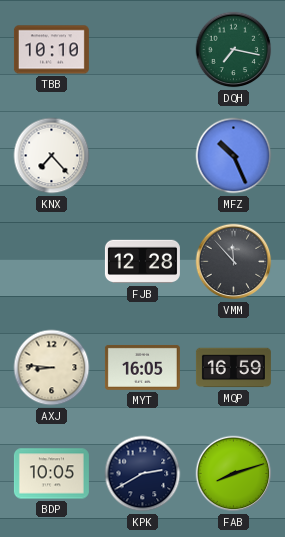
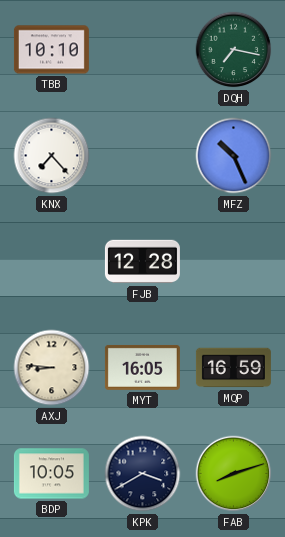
VMM: 11:53 -> none (234, 262)
KPK: 2:40 -> 3:40 (143, 474)
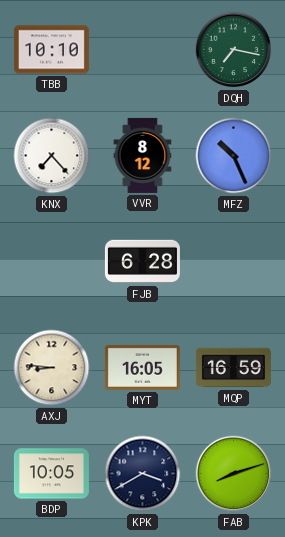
VVR: none -> 8:12 (143, 155)
FJB: 12:28 -> 6:28 (142, 262)
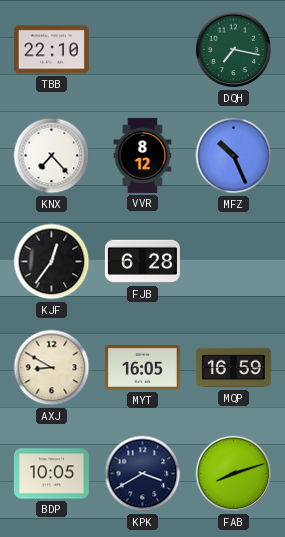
TBB: 10:10 -> 22:10 (51, 50)
KJF: none -> 12:36 (52, 262)
AXJ: 8:46 -> 8:50 (52, 368)
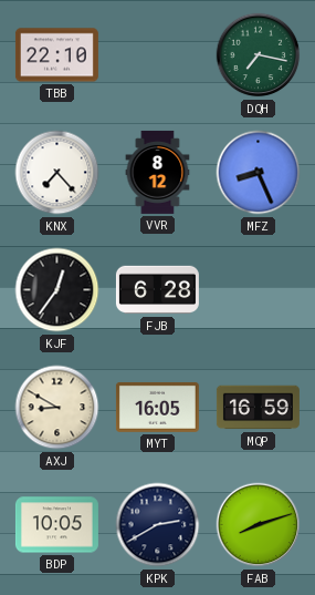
MFZ: 10:26 -> 8:26 (259, 173)
KPK: 3:40 -> 2:40 (158, 525)
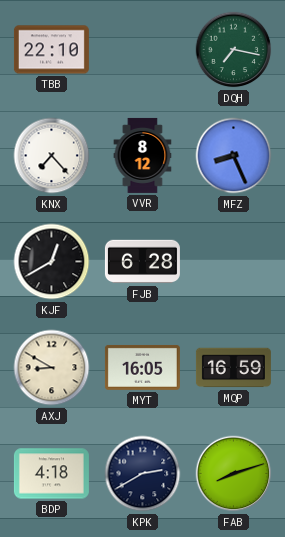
KJF: 12:36 -> 12:40 (52, 262)
BDP: 10:05 -> 4:18 (51, 474)
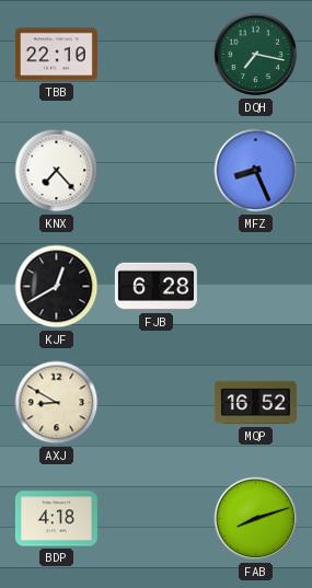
VVR: 8:12 -> none (143, 155)
MYT: 16:05 -> none (142, 367)
MQP: 16:59 -> 16:52 (255, 403)
KPK: 2:40 -> none (143, 474)
